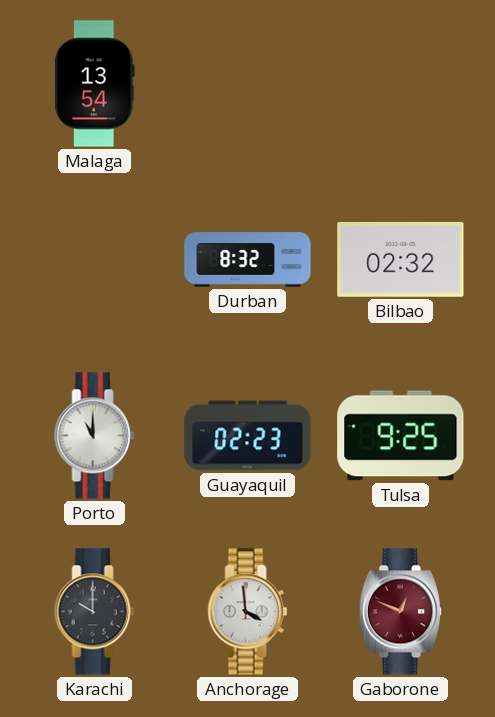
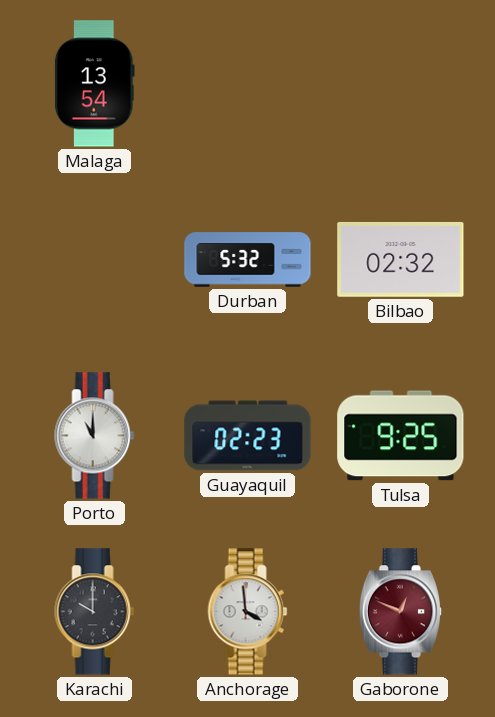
Durban: 8:32 -> 5:32 (248, 260)
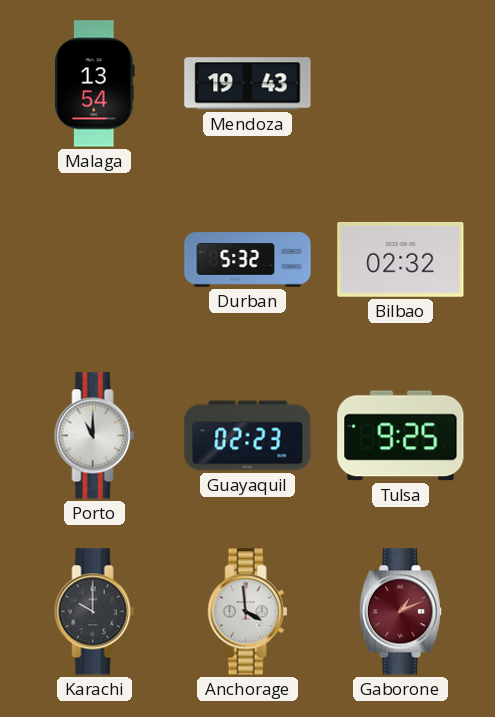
Mendoza: none -> 19:43 (248, 84)
Gaborone: 12:49 -> 1:11 (400, 612)
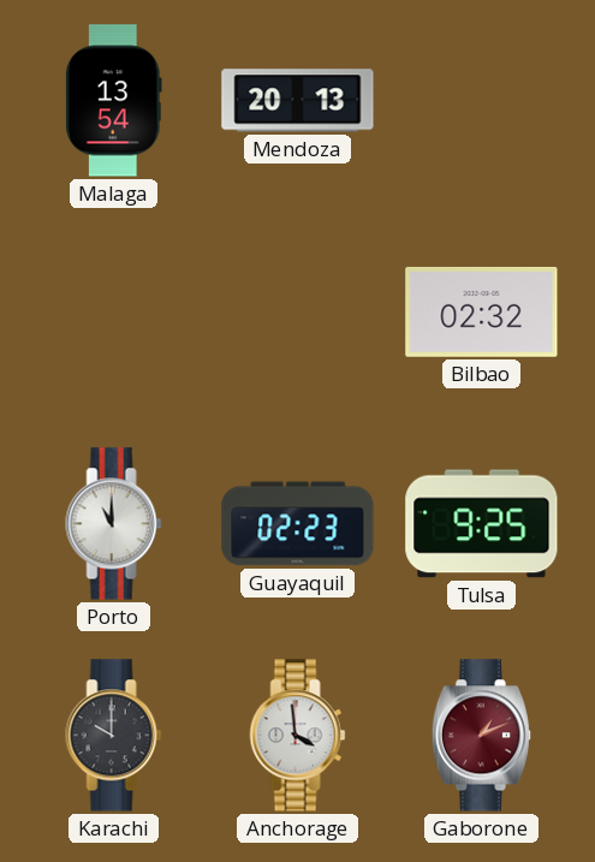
Mendoza: 19:43 -> 20:13 (298, 101)
Durban: 5:32 -> none (248, 260)
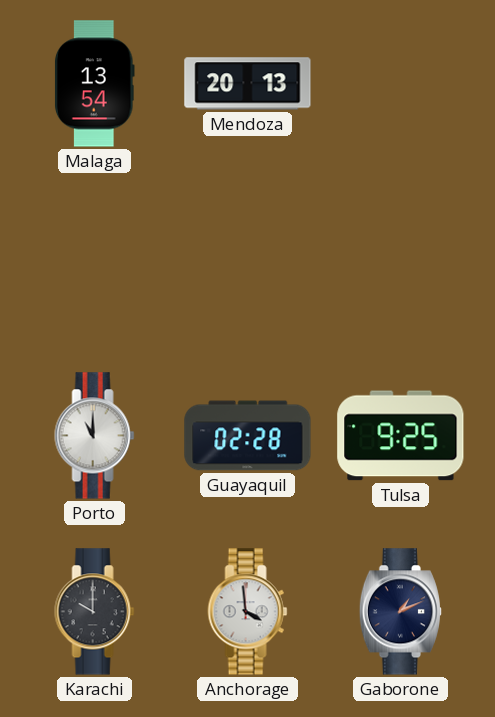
Bilbao: 02:32 -> none (482, 311)
Guayaquil: 02:23 -> 02:28 (248, 436)
Gaborone dial: burgundy -> navy (400, 612)
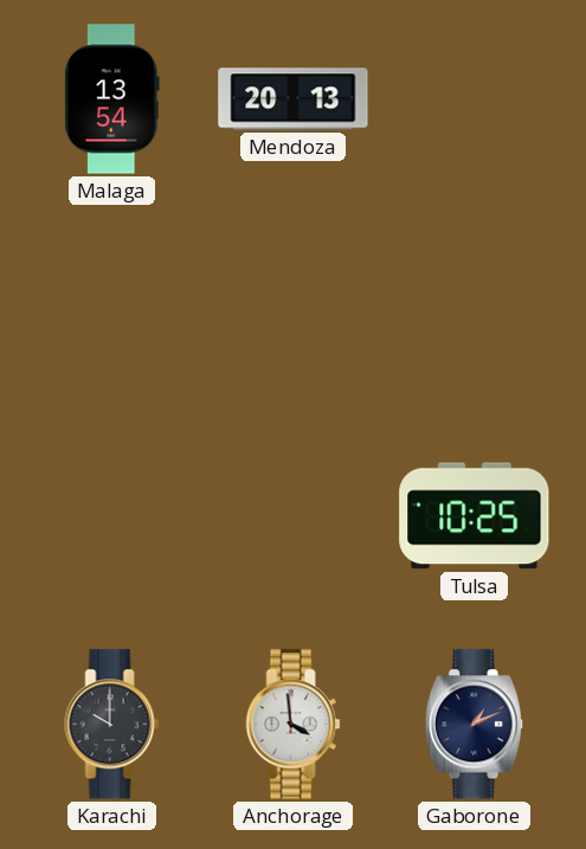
Porto: 11:00 -> none (95, 436)
Guayaquil: 02:28 -> none (248, 436)
Tulsa: 9:25 -> 10:25 (475, 516)
